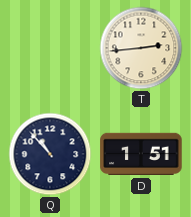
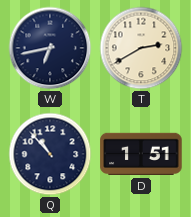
W: none -> 6:43 (50, 48)
T: 2:44 -> 2:40 (141, 48)
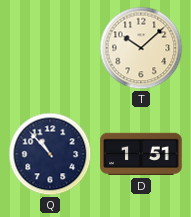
W: 6:43 -> none (50, 48)
T: 2:40 -> 10:08 (141, 48)
